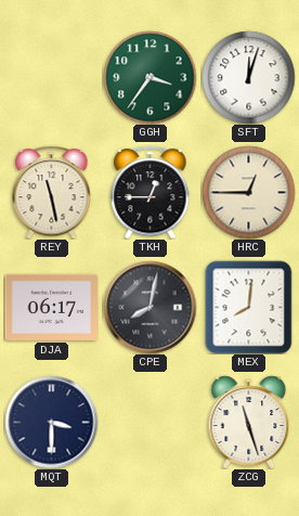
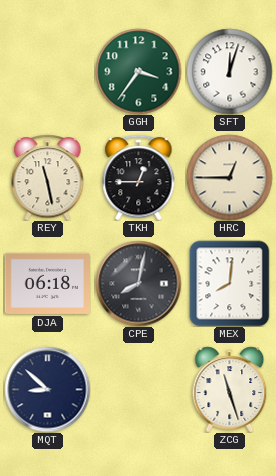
DJA: 06:17 -> 06:18 (47, 283)
MQT: 3:30 -> 8:52 (47, 389)
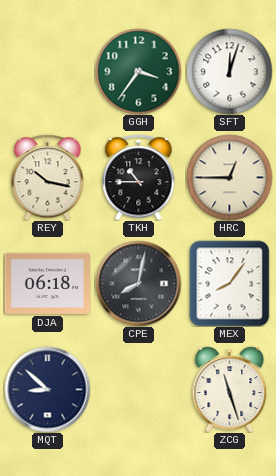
REY: 11:28 -> 10:17 (48, 177)
TKH: 12:45 -> 10:45 (139, 177)
MEX: 8:01 -> 8:06 (230, 283)
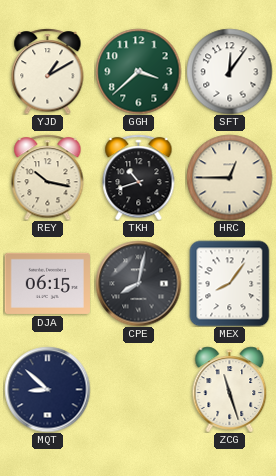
YJD: none -> 1:10 (48, 71)
GGH: 3:36 -> 3:38 (138, 71)
SFT: 12:03 -> 12:06 (229, 71)
TKH: 10:45 -> 10:42 (139, 177)
DJA: 06:18 -> 06:15 (47, 283)
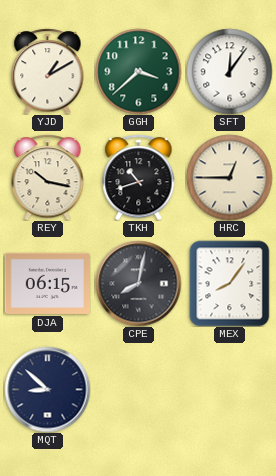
ZCG: 11:27 -> none (230, 389)
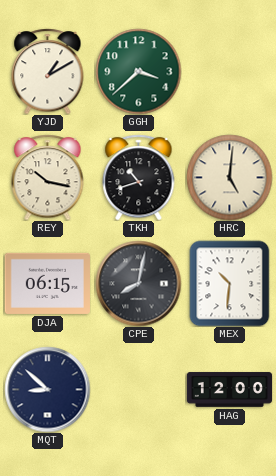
SFT: 12:06 -> none (229, 71)
HRC: 12:45 -> 5:01 (229, 177)
MEX: 8:06 -> 10:31 (230, 283)
HAG: none -> 12:00 (229, 390)
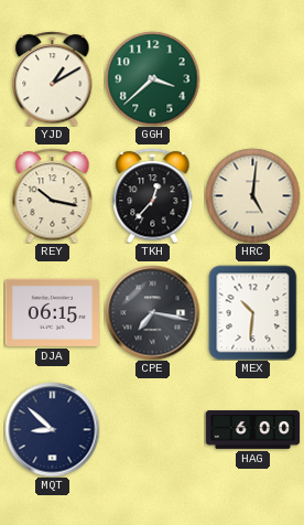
TKH: 10:42 -> 12:37 (153, 195)
CPE: 8:02 -> 7:17 (152, 312)
HAG: 12:00 -> 6:00 (252, 430)
